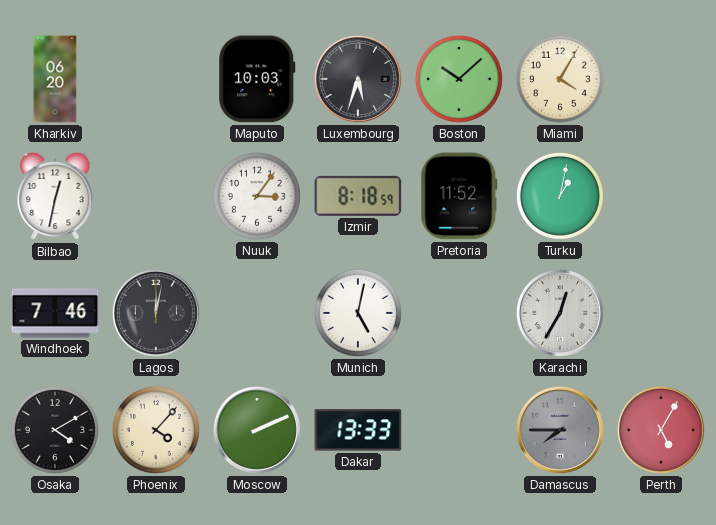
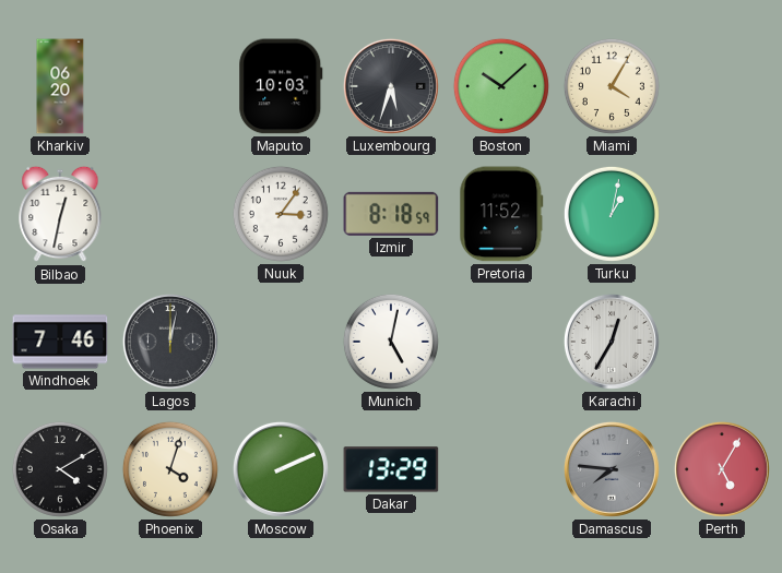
Phoenix: 4:07 -> 4:03 (170, 469)
Dakar: 13:33 -> 13:29 (391, 469)
Damascus: 7:45 -> 7:46 (612, 469)
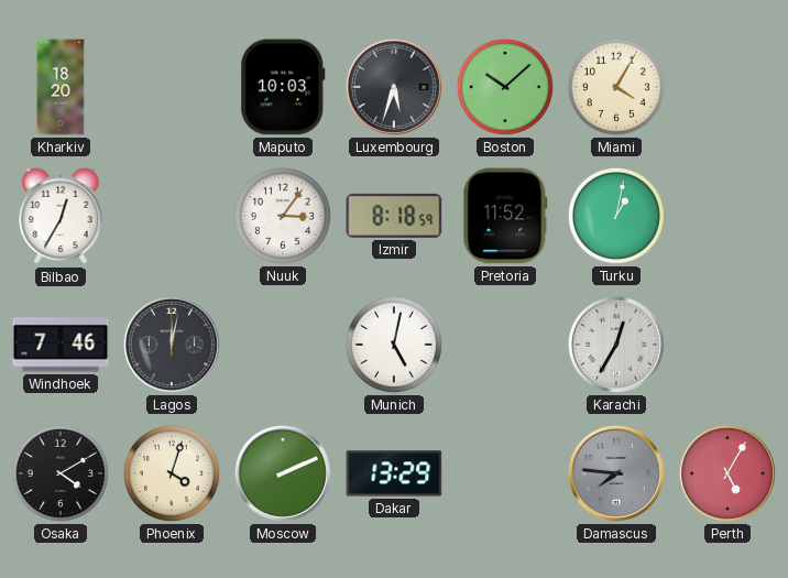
Kharkiv: 06:20 -> 18:20 (61, 87)
Bilbao: 12:32 -> 12:35 (61, 216)
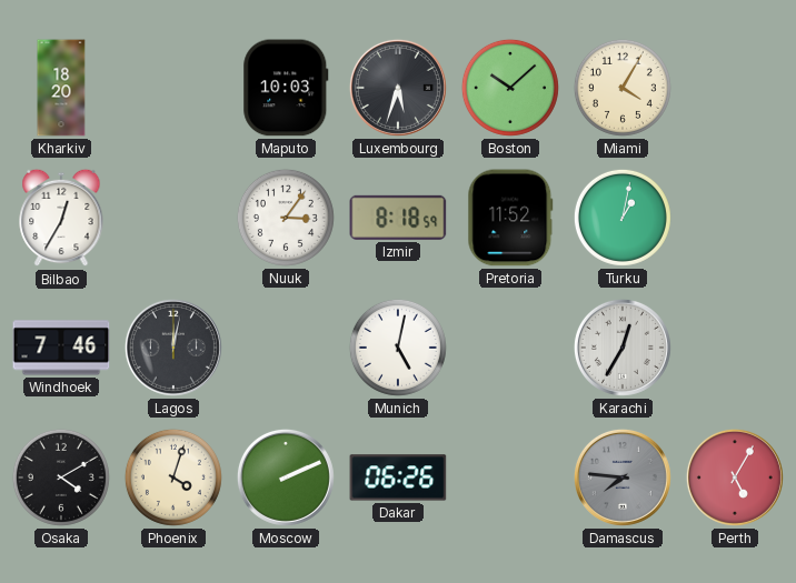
Dakar: 13:29 -> 06:26 (398, 478)
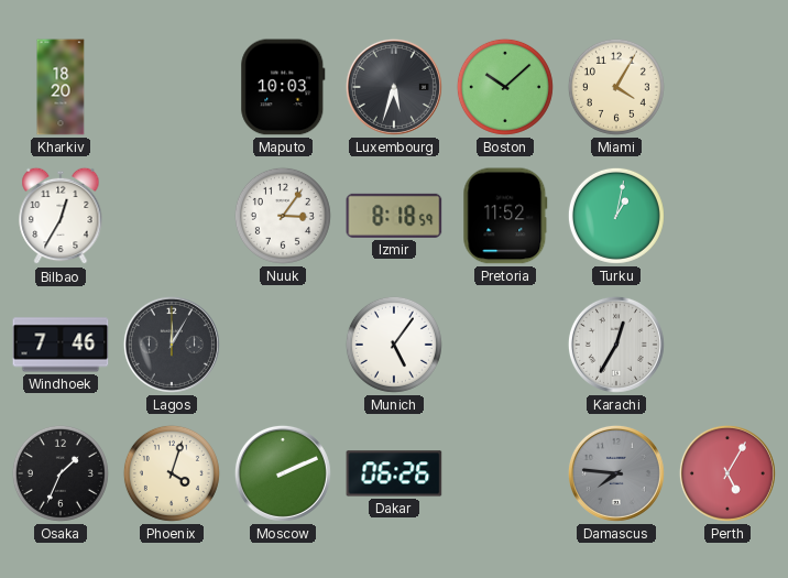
Lagos: 12:02 -> 12:05 (172, 345)
Munich: 5:02 -> 5:06 (394, 345)
Osaka: 4:10 -> 1:34 (61, 473)
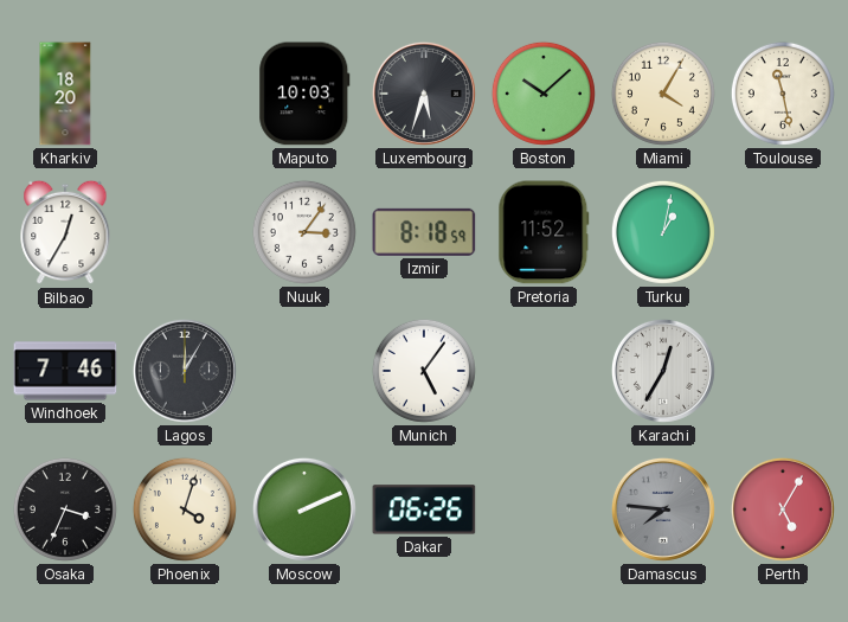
Toulouse: none -> 11:28 (783, 94)
Osaka: 1:34 -> 3:34 (65, 509)
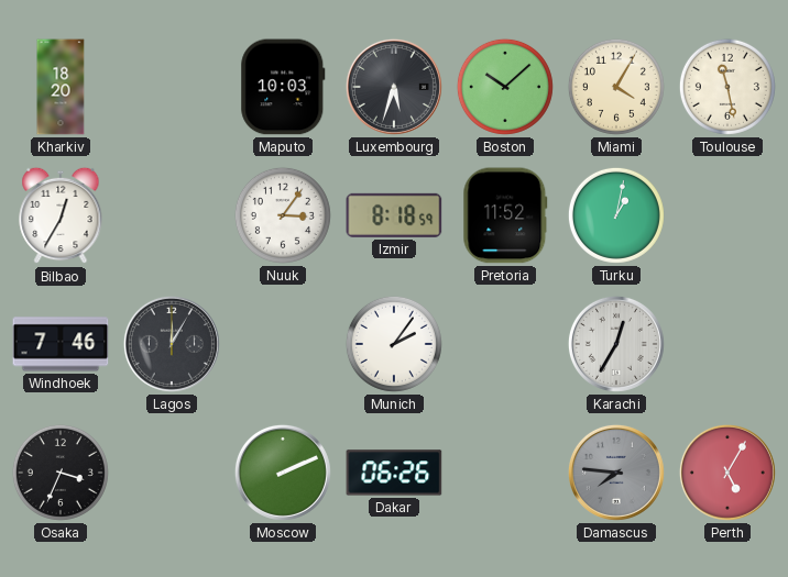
Munich: 5:06 -> 2:06 (394, 344)
Phoenix: 4:03 -> none (185, 509)
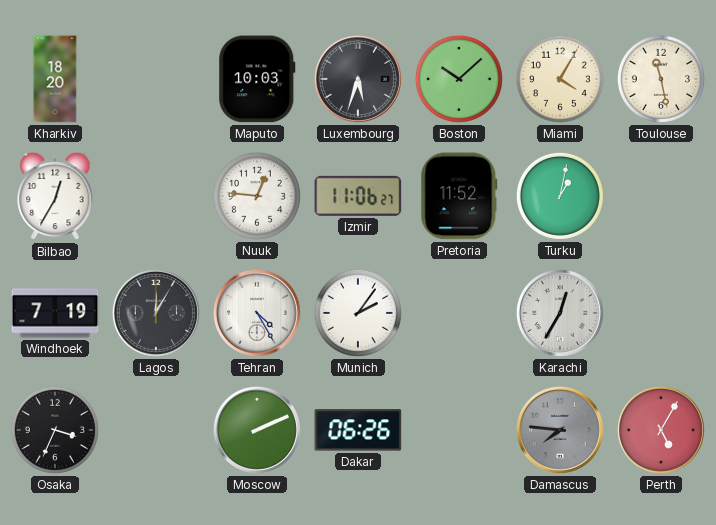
Nuuk: 3:06 -> 12:46 (257, 196)
Izmir: 8:18 -> 11:06 (358, 196)
Windhoek: 7:46 -> 7:19 (55, 313)
Tehran: none -> 4:25 (257, 313)
